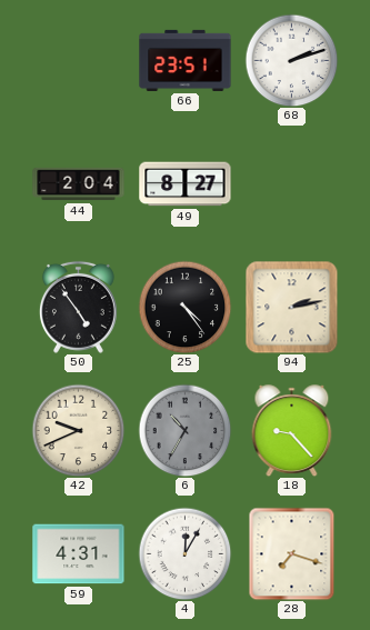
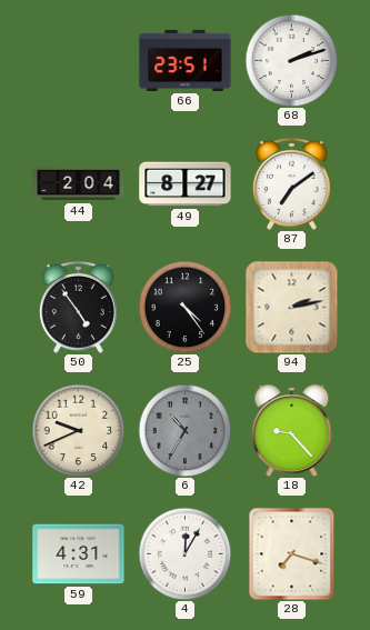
87: none -> 7:09 (291, 183)
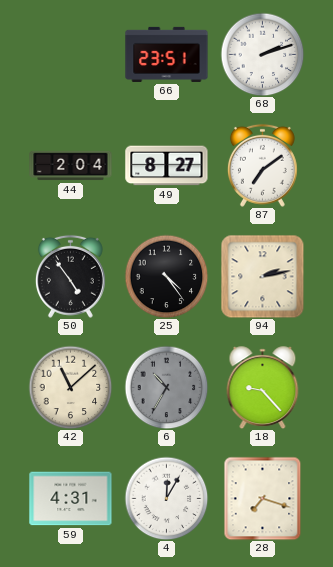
42: 9:41 -> 11:08 (70, 387)
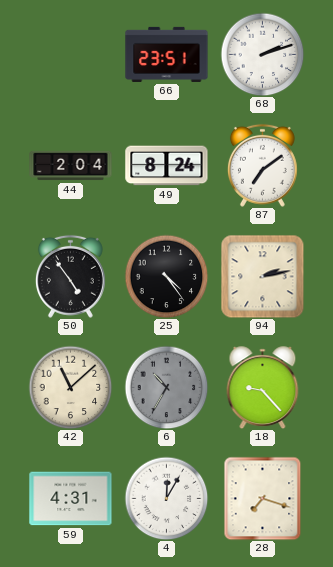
49: 8:27 -> 8:24 (167, 166)
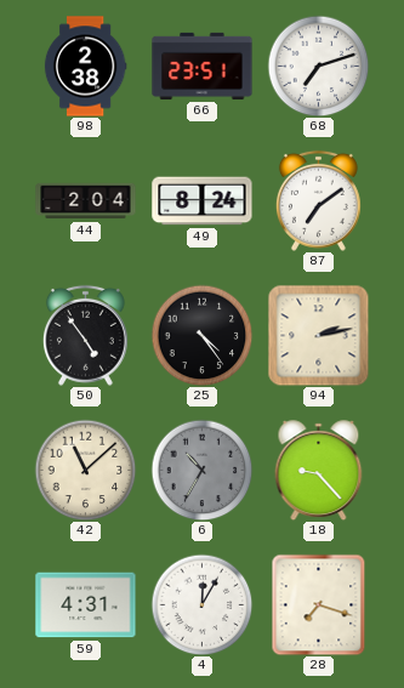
98: none -> 2:38 (85, 67)
68: 2:12 -> 7:12 (318, 66)
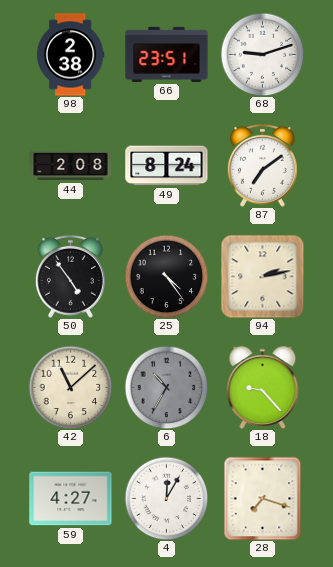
68: 7:12 -> 9:12 (262, 54)
44: 2:04 -> 2:08 (71, 166)
59: 4:31 -> 4:27 (71, 499)
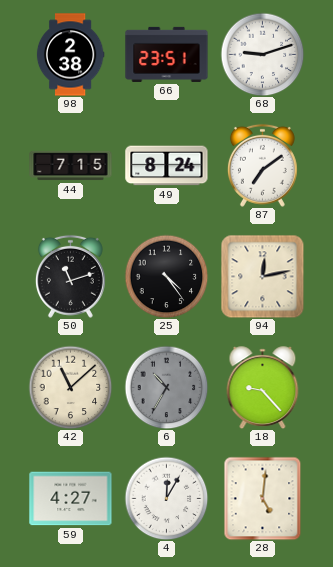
44: 2:08 -> 7:15 (71, 166)
50: 4:54 -> 11:12 (70, 276)
94: 2:13 -> 12:13 (262, 276)
28: 7:18 -> 5:01 (263, 498)
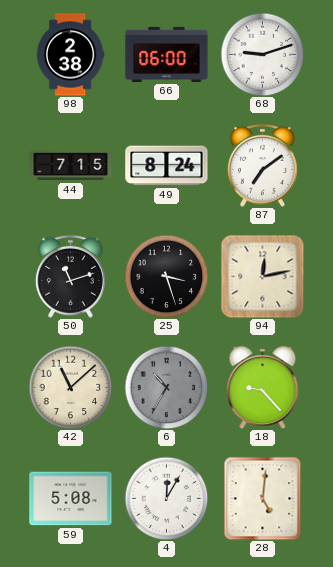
66: 23:51 -> 06:00 (167, 54)
25: 4:24 -> 3:27 (166, 276)
59: 4:27 -> 5:08 (71, 499)
